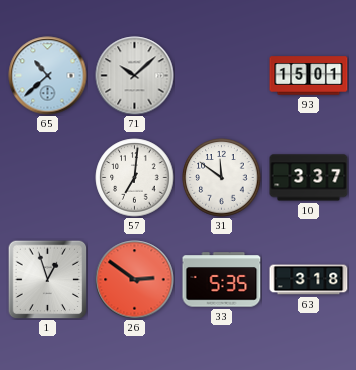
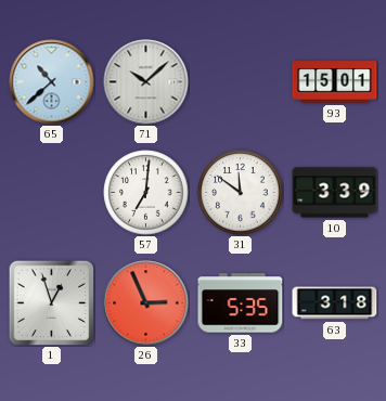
10: 3:37 -> 3:39 (335, 193)
26: 2:51 -> 2:56 (146, 303)
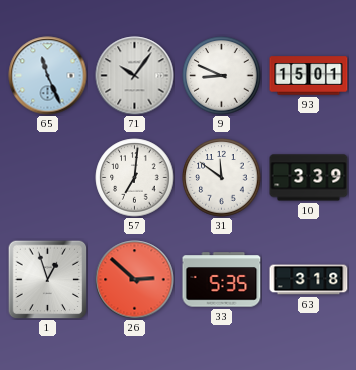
65: 10:38 -> 11:26 (48, 76)
71: 10:08 -> 10:06 (135, 76)
9: none -> 8:49 (222, 76)
26: 2:56 -> 2:52 (135, 280)
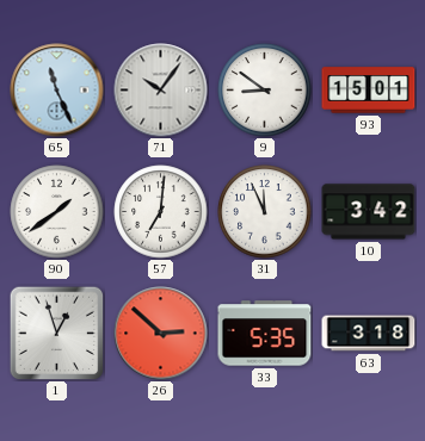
9: 8:49 -> 8:51 (265, 91)
90: none -> 1:39 (57, 212)
31: 11:51 -> 11:56 (265, 212)
10: 3:39 -> 3:42 (369, 212)
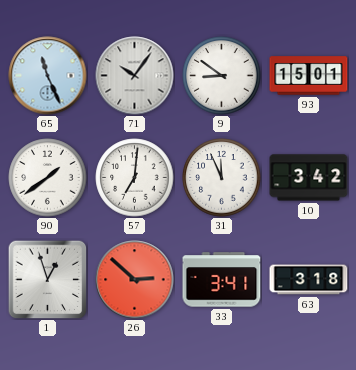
33: 5:35 -> 3:41 (222, 280)
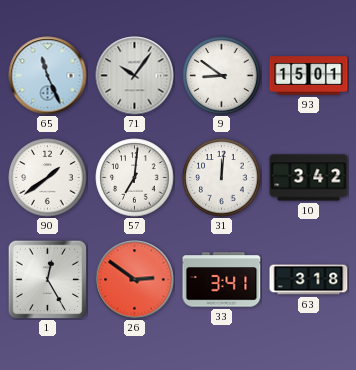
31: 11:56 -> 12:01 (222, 178)
1: 12:57 -> 12:25 (47, 279)
26: 2:52 -> 2:51 (135, 280)
